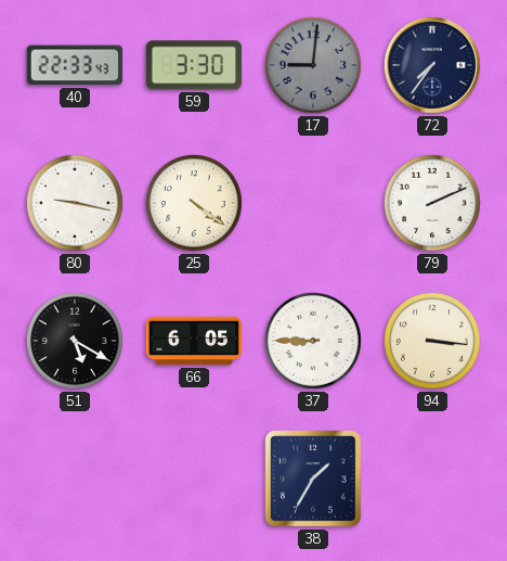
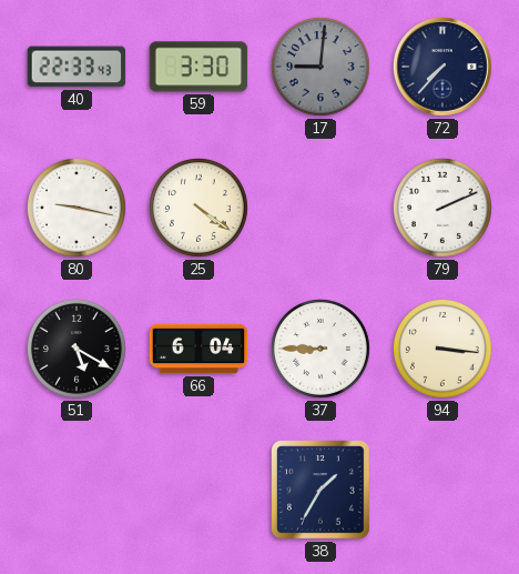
72: 7:36 -> 7:37 (442, 67)
66: 6:05 -> 6:04 (199, 349)
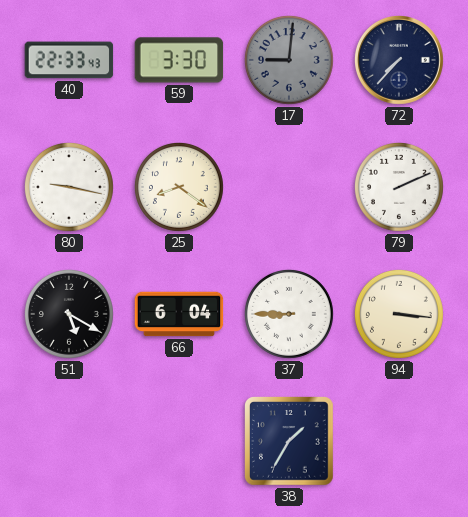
25: 4:21 -> 8:21 (179, 187)
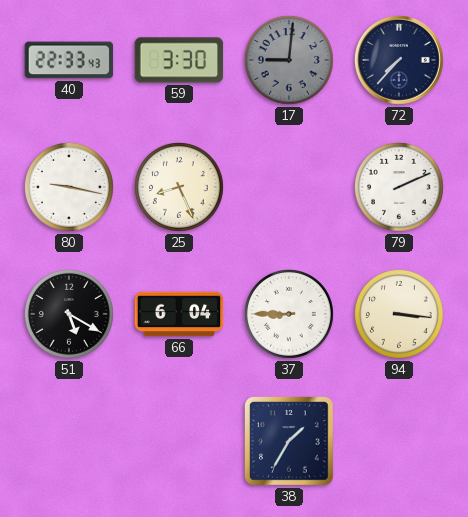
25: 8:21 -> 8:26 (179, 187)
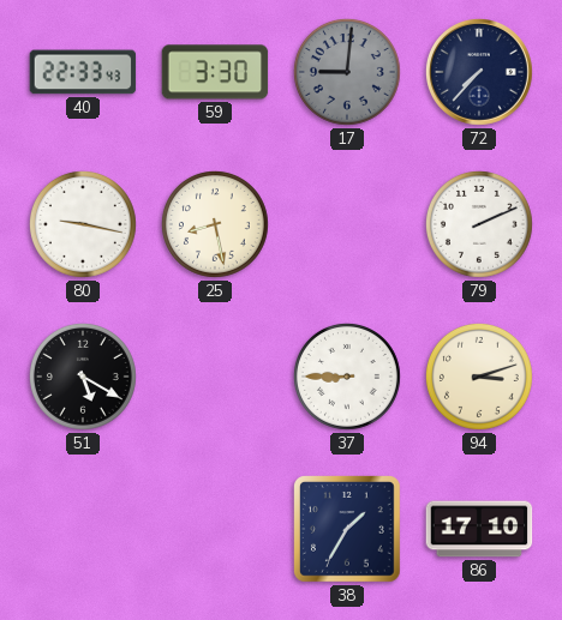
25: 8:26 -> 8:28 (215, 224)
66: 6:04 -> none (179, 314)
94: 3:16 -> 3:12 (479, 377)
86: none -> 17:10 (479, 529)
